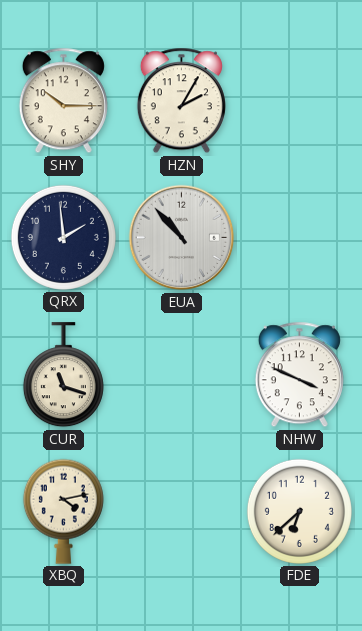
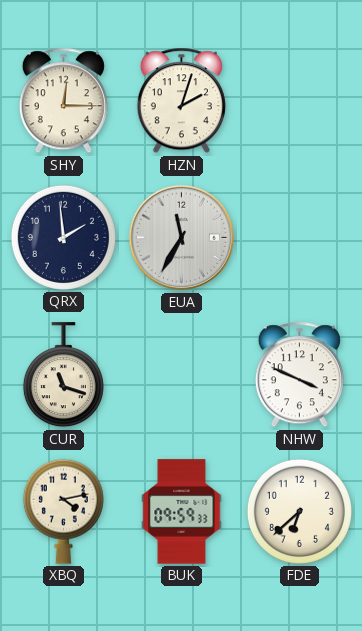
SHY: 10:15 -> 12:15 (63, 101)
HZN: 2:05 -> 2:03 (181, 101)
EUA: 10:53 -> 11:35 (182, 238)
BUK: none -> 09:59 (182, 512)
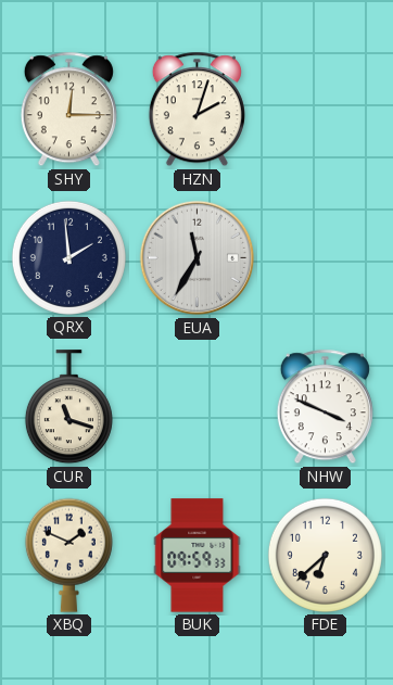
XBQ: 4:13 -> 1:49 (68, 555)
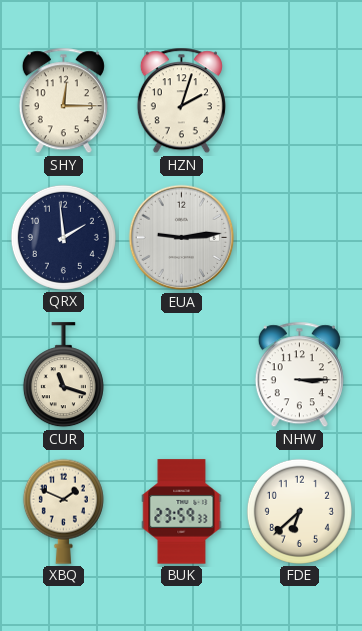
EUA: 11:35 -> 9:14 (182, 238)
NHW: 3:49 -> 3:15 (299, 375)
BUK: 09:59 -> 23:59 (182, 512)
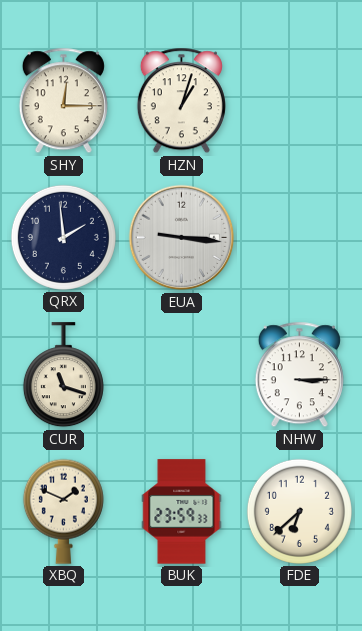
HZN: 2:03 -> 1:03 (181, 101)
EUA: 9:14 -> 9:16 (182, 238)
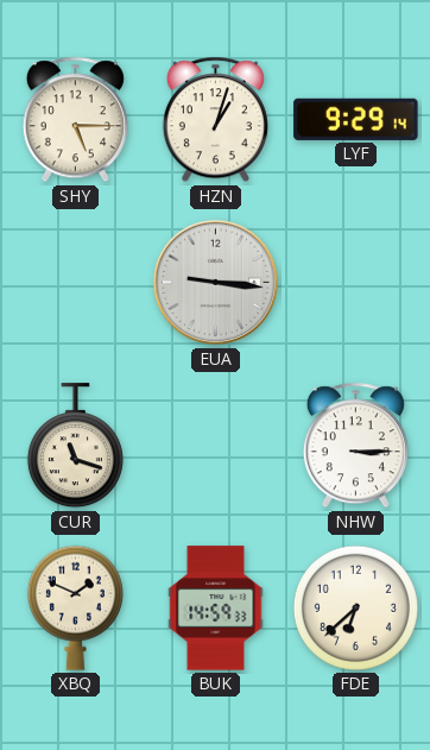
SHY: 12:15 -> 5:15 (75, 120)
LYF: none -> 9:29 (356, 119)
QRX: 1:59 -> none (63, 237)
BUK: 23:59 -> 14:59 (216, 609)
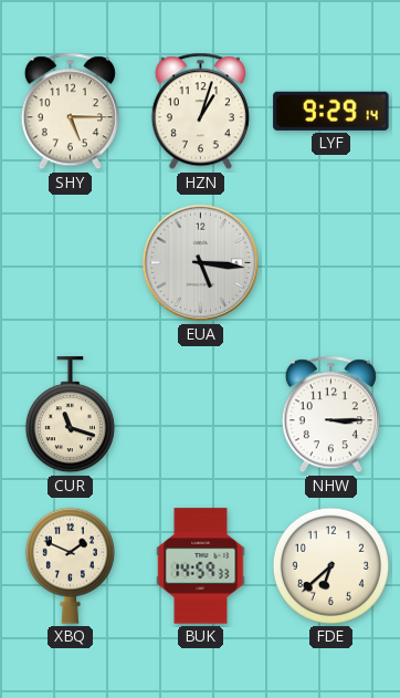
EUA: 9:16 -> 5:16 (201, 263)
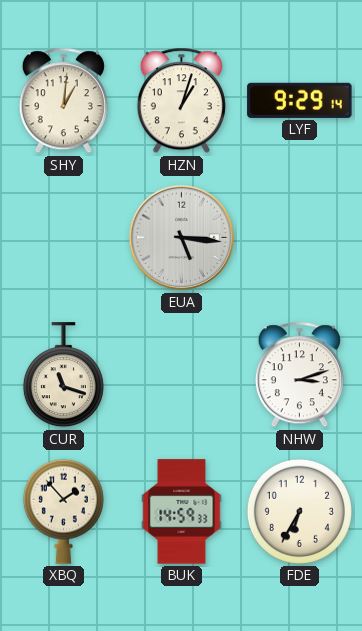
SHY: 5:15 -> 1:01 (63, 101)
NHW: 3:15 -> 3:12 (299, 375)
XBQ: 1:49 -> 1:53 (63, 511)
FDE: 6:38 -> 6:35 (299, 511)
